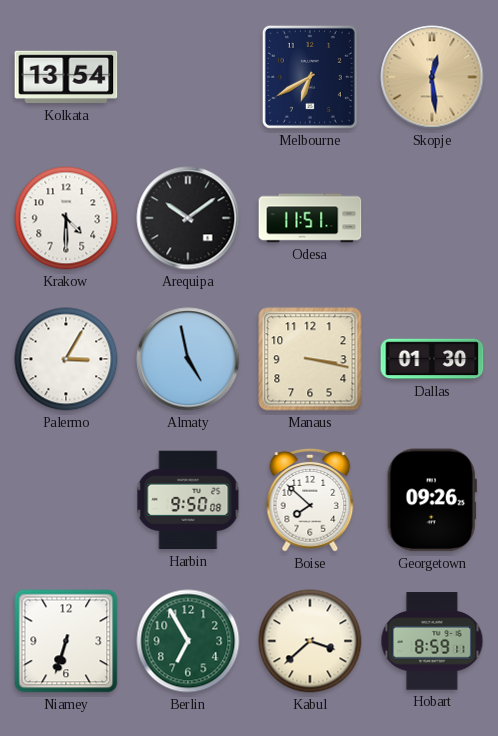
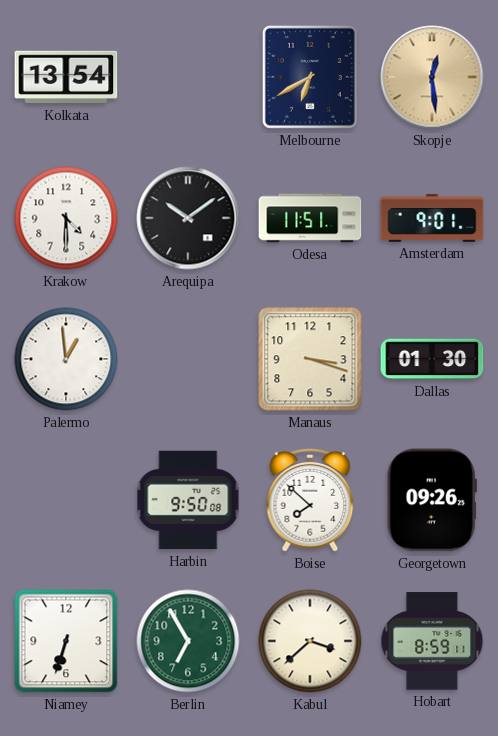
Amsterdam: none -> 9:01 (432, 218)
Palermo: 3:05 -> 12:59 (66, 359)
Almaty: 4:58 -> none (188, 359)
Manaus: 3:17 -> 3:18 (310, 359)
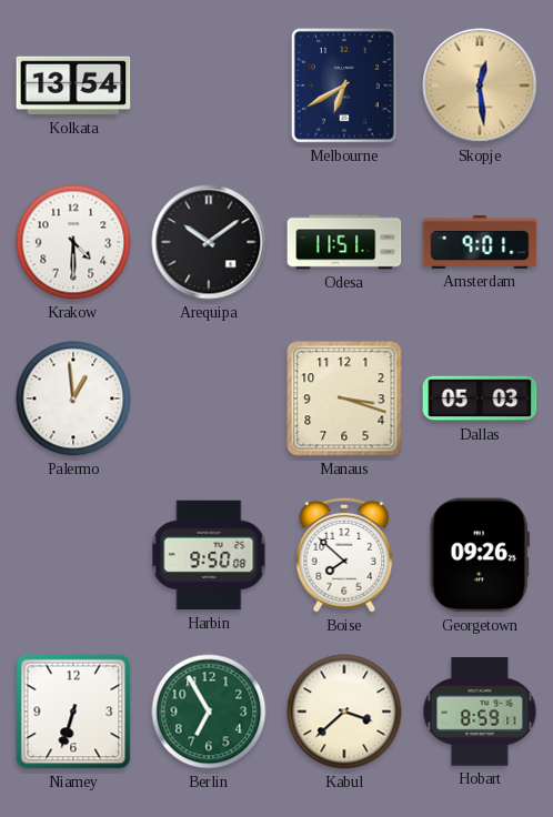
Dallas: 01:30 -> 05:03 (480, 399)
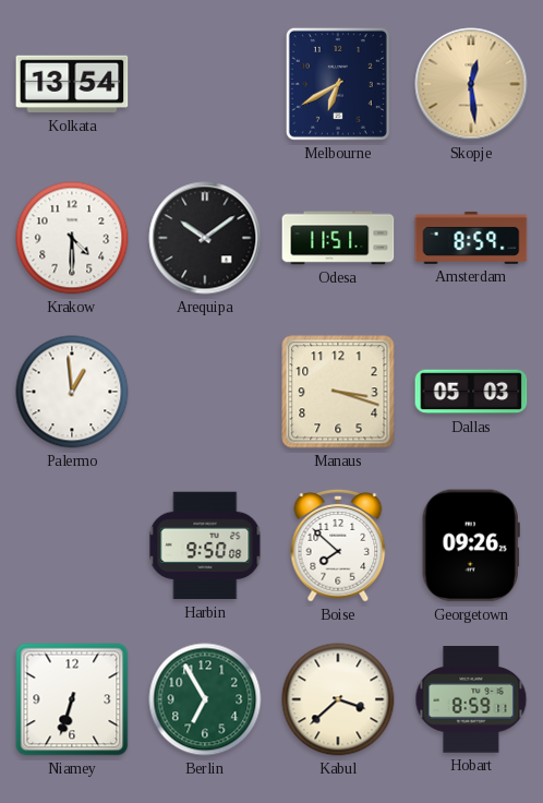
Amsterdam: 9:01 -> 8:59 (471, 238)
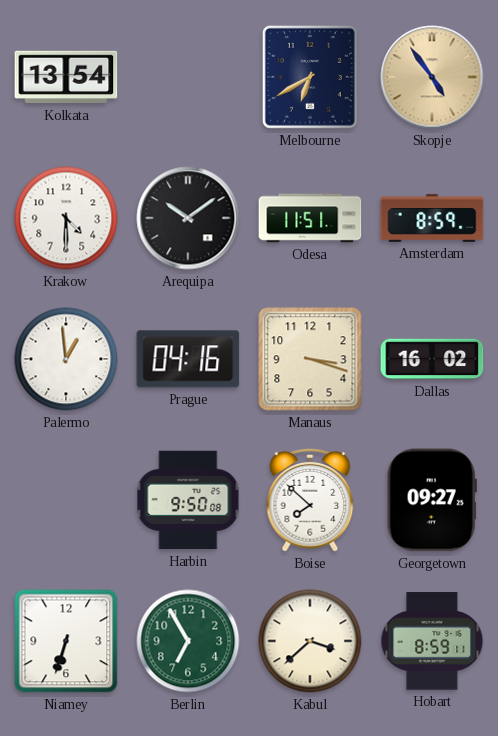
Skopje: 12:29 -> 4:54 (432, 77)
Prague: none -> 04:16 (188, 359)
Dallas: 05:03 -> 16:02 (432, 359)
Georgetown: 09:26 -> 09:27 (432, 500)
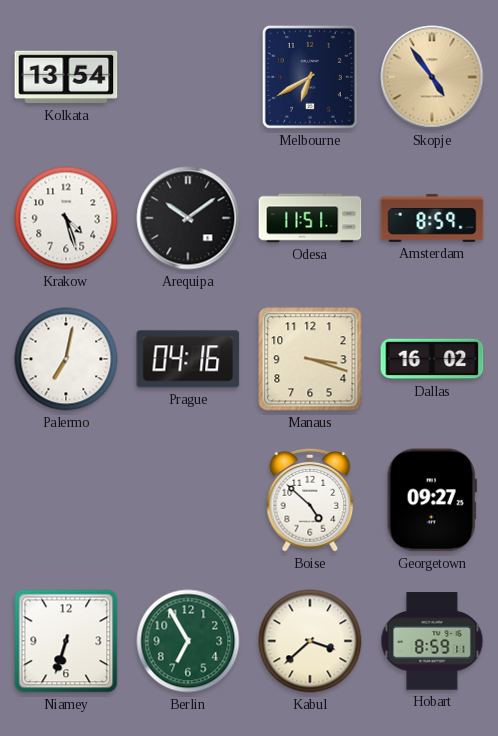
Krakow: 4:30 -> 4:27 (66, 218)
Palermo: 12:59 -> 7:02 (66, 359)
Harbin: 9:50 -> none (188, 500)
Boise: 7:52 -> 4:52 (310, 500)
